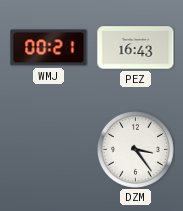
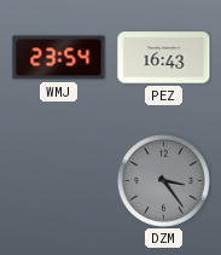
WMJ: 00:21 -> 23:54 (59, 58)
DZM dial: white -> grey (163, 180)
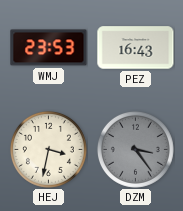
WMJ: 23:54 -> 23:53 (49, 48)
HEJ: none -> 3:32 (48, 149)
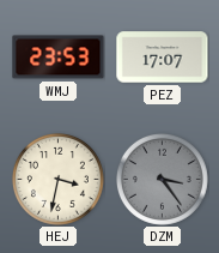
PEZ: 16:43 -> 17:07 (163, 58)
